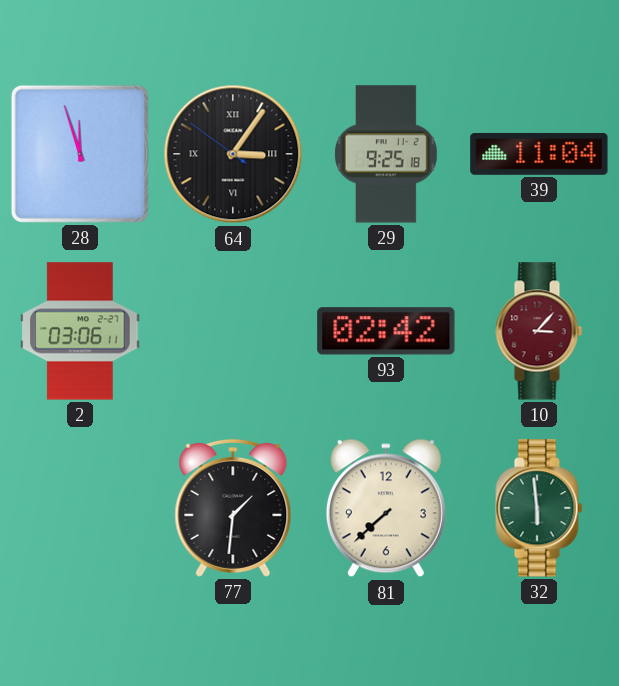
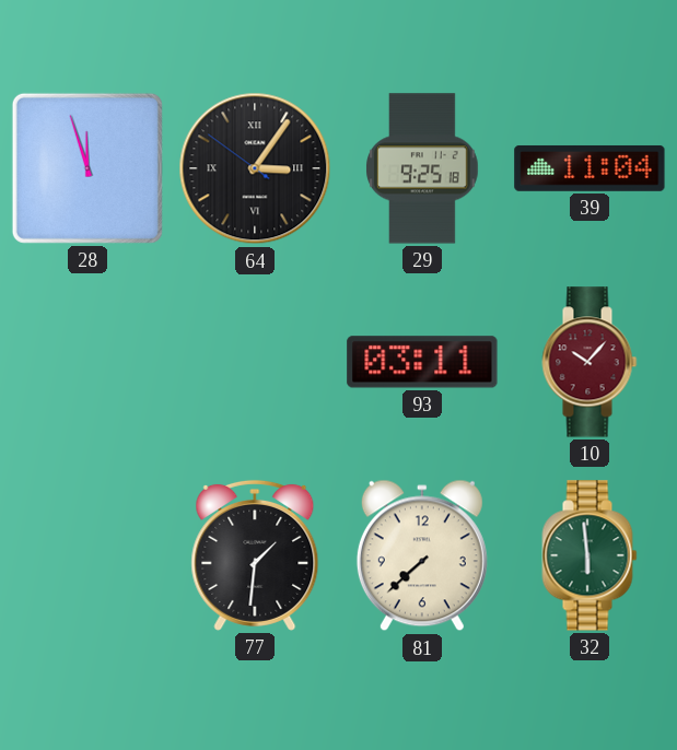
2: 03:06 -> none (80, 331)
93: 02:42 -> 03:11 (422, 362)
10: 3:07 -> 10:07 (590, 362)
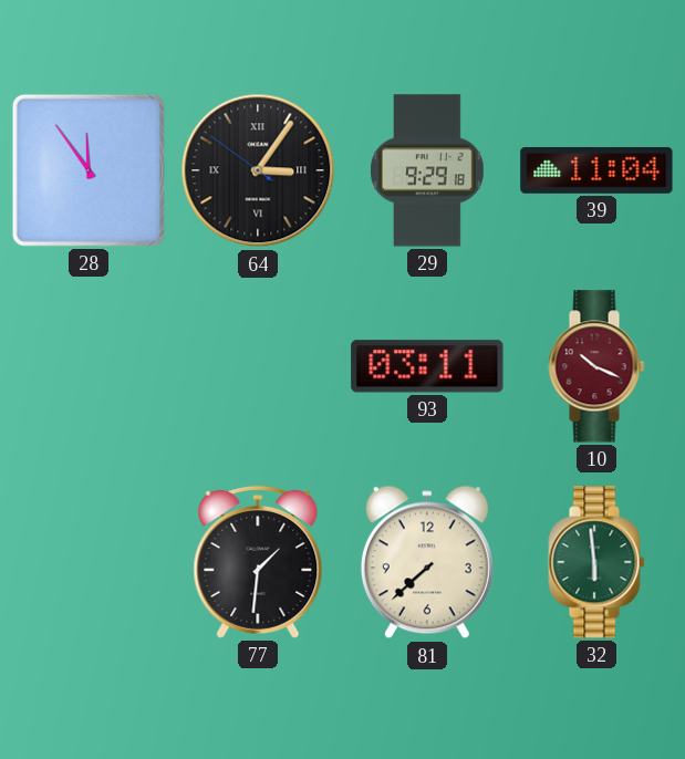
28: 11:57 -> 11:54 (89, 170)
29: 9:25 -> 9:29 (428, 170)
10: 10:07 -> 10:19 (596, 366)
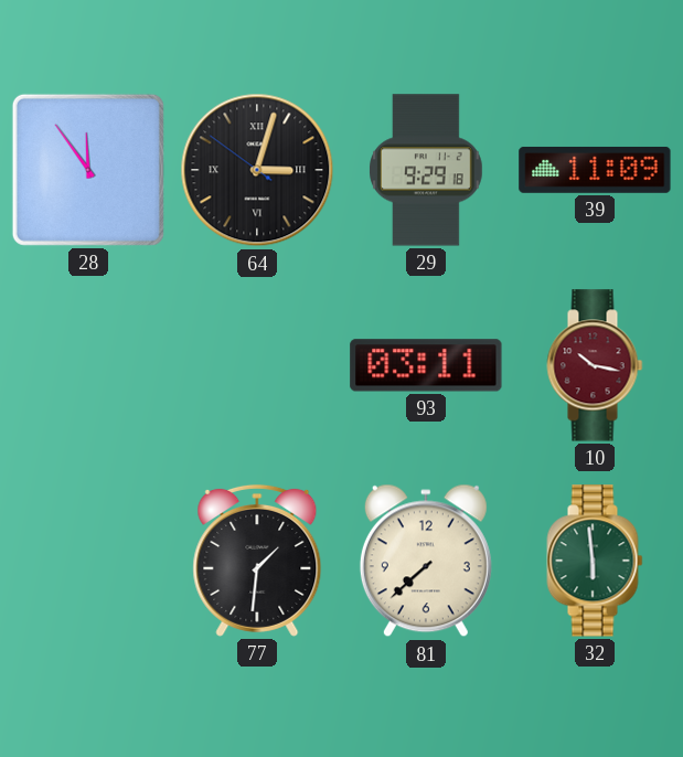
64: 3:05 -> 3:02 (257, 170)
39: 11:04 -> 11:09 (595, 170)
10: 10:19 -> 10:17 (595, 365)
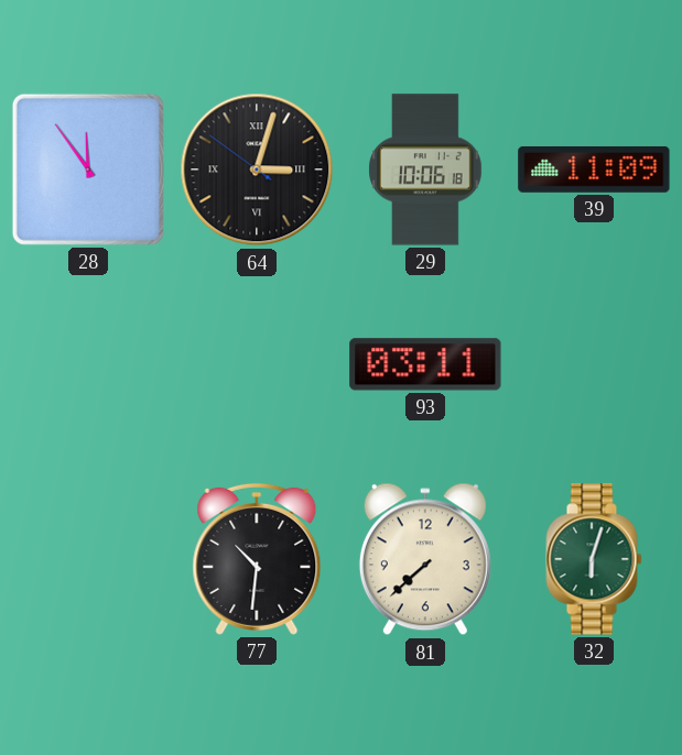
29: 9:29 -> 10:06 (426, 169)
10: 10:17 -> none (595, 365)
77: 1:31 -> 10:31 (257, 559)
32: 5:59 -> 6:03 (594, 559)
